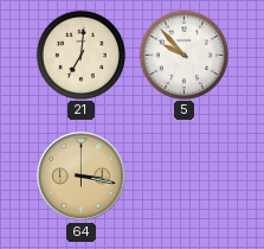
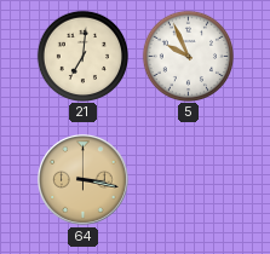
5: 9:53 -> 9:56 (188, 56)
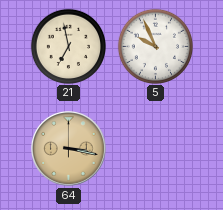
21: 7:01 -> 6:58 (68, 46)
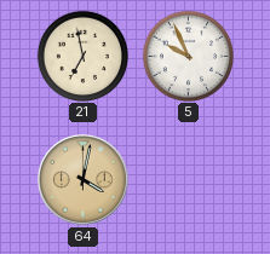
64: 3:17 -> 4:02 (84, 180)
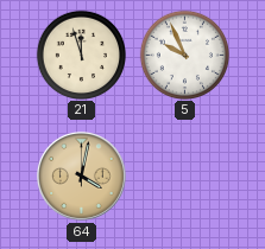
21: 6:58 -> 11:57 (81, 55)
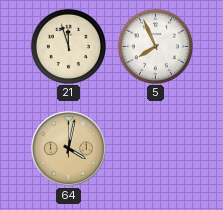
5: 9:56 -> 7:56 (155, 46)
